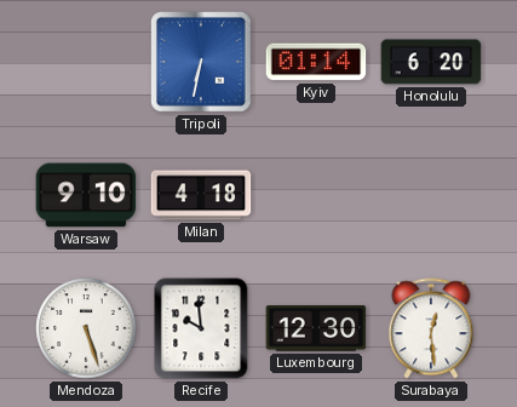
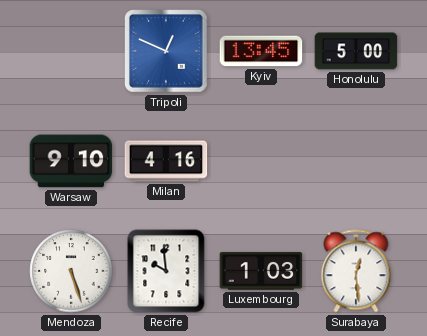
Tripoli: 6:32 -> 12:49 (166, 51)
Kyiv: 01:14 -> 13:45 (261, 51)
Honolulu: 6:20 -> 5:00 (356, 51)
Milan: 4:18 -> 4:16 (166, 161)
Luxembourg: 12:30 -> 1:03 (261, 271)
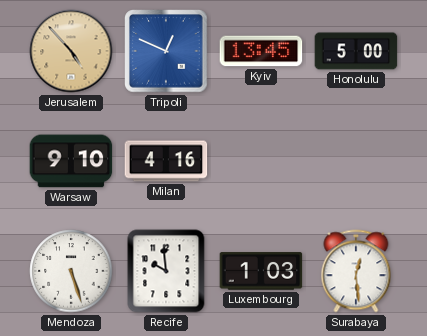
Jerusalem: none -> 4:53 (71, 51)
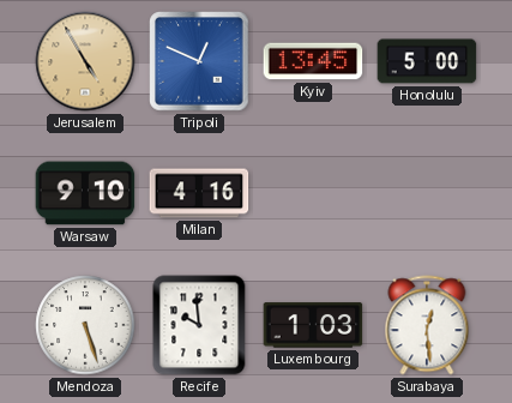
Jerusalem: 4:53 -> 4:55 (85, 61)
